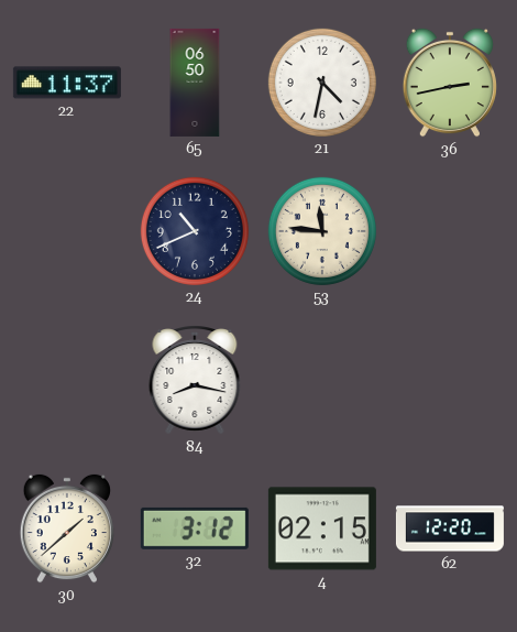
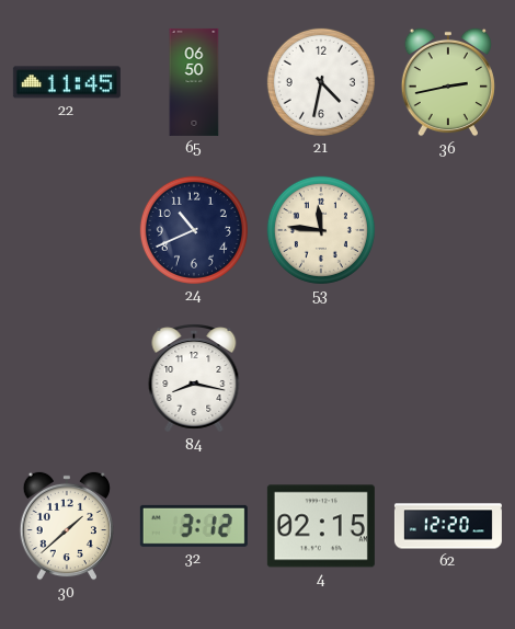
22: 11:37 -> 11:45 (67, 82)
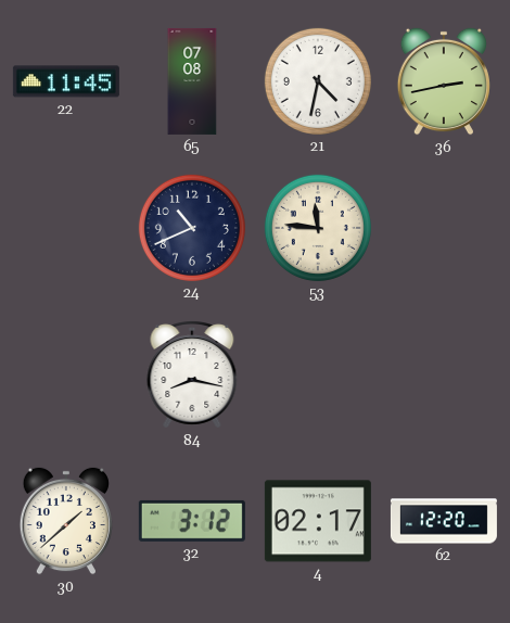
65: 06:50 -> 07:08 (192, 81)
4: 02:15 -> 02:17 (318, 521)
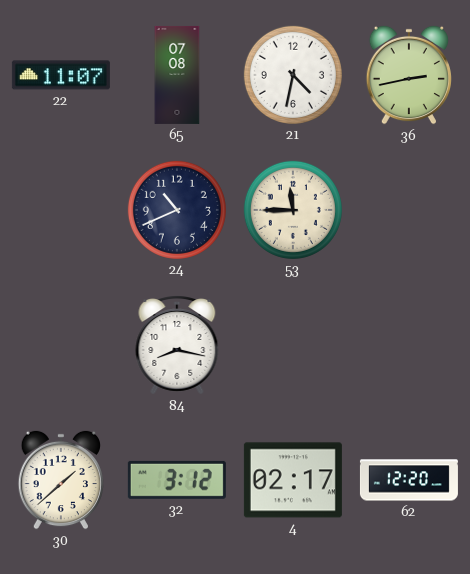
22: 11:45 -> 11:07 (61, 75)
53: 11:46 -> 11:45 (293, 210)
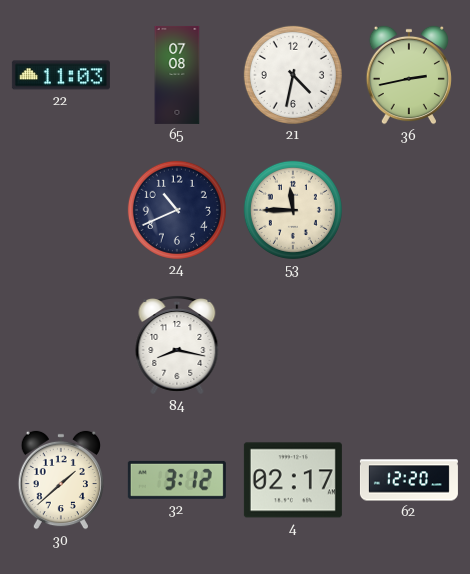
22: 11:07 -> 11:03 (61, 75)
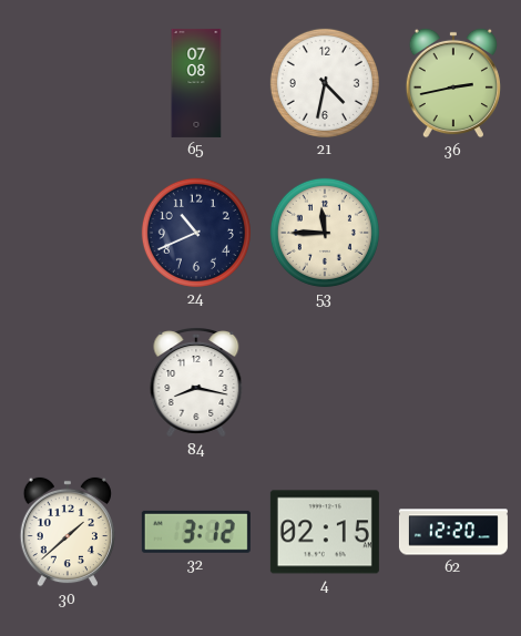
22: 11:03 -> none (61, 75)
4: 02:17 -> 02:15 (325, 532)
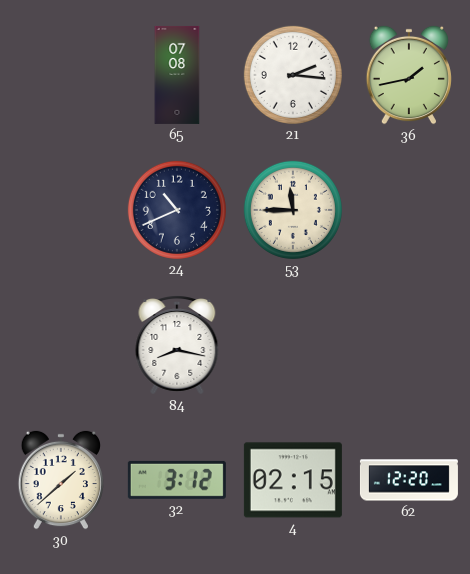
21: 4:32 -> 2:16 (293, 75)
36: 2:43 -> 1:43 (409, 75)
